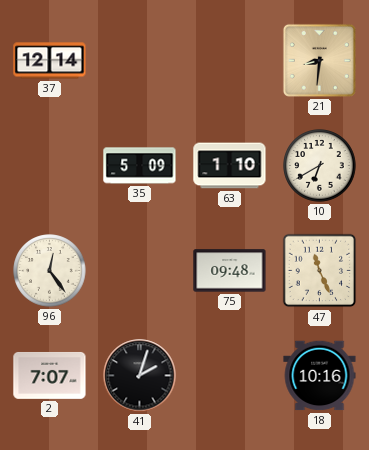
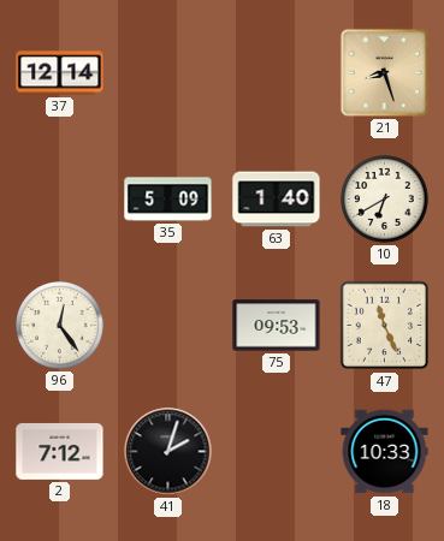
21: 8:31 -> 8:27 (384, 72)
63: 1:10 -> 1:40 (277, 200)
75: 09:48 -> 09:53 (277, 326)
2: 7:07 -> 7:12 (60, 451)
18: 10:16 -> 10:33 (385, 452)
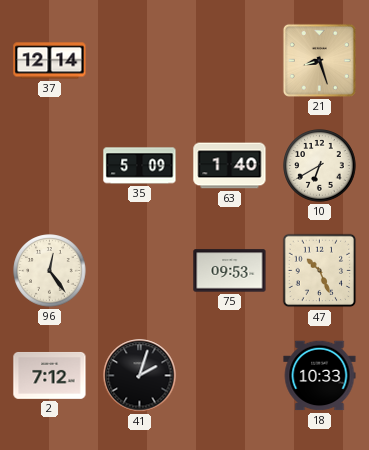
47: 11:26 -> 10:26 (320, 271)
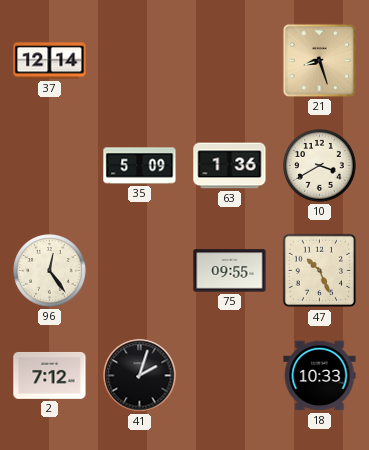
63: 1:40 -> 1:36 (230, 166)
10: 6:40 -> 3:40 (320, 166)
75: 09:53 -> 09:55 (230, 271)
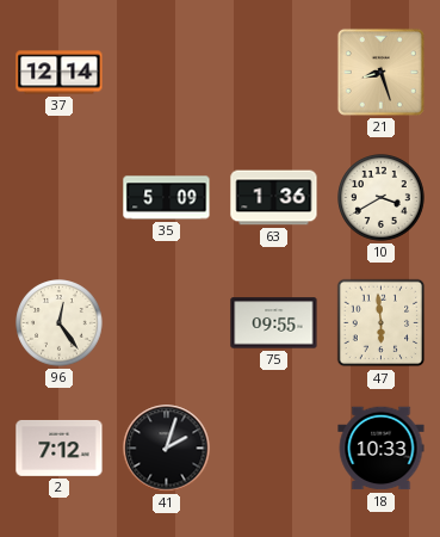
47: 10:26 -> 5:59 (382, 323)
